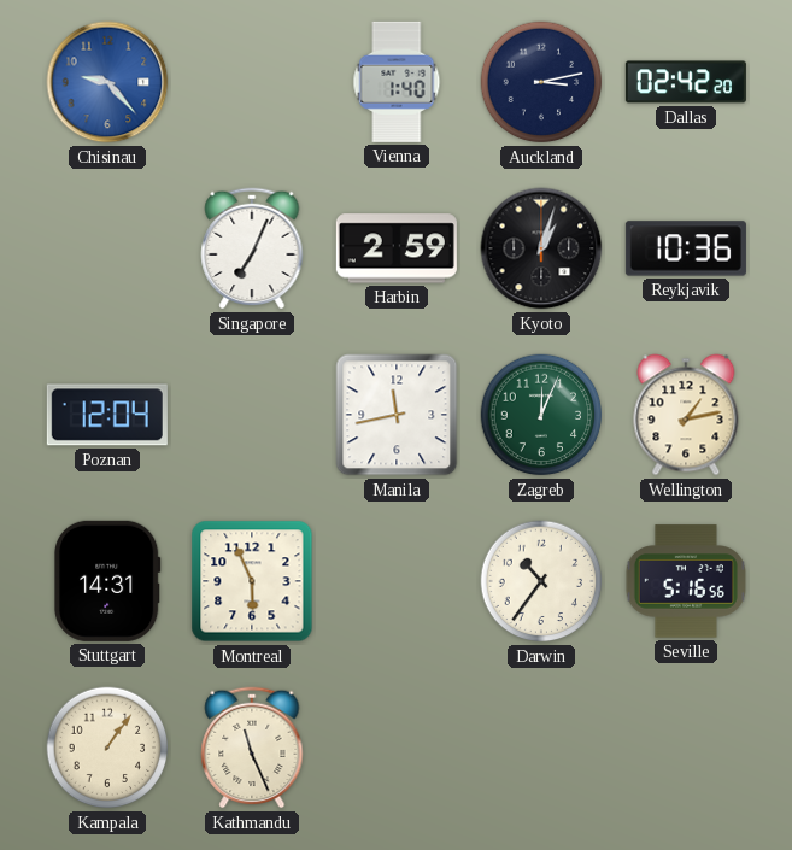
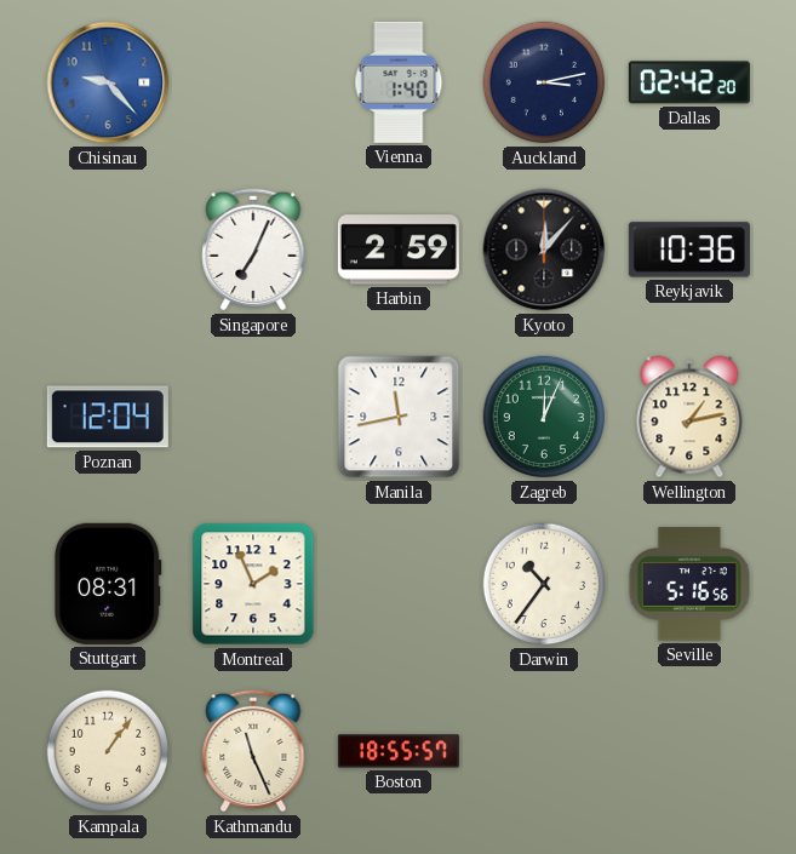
Kyoto: 1:03 -> 12:07 (544, 250)
Stuttgart: 14:31 -> 08:31 (109, 584)
Montreal: 5:56 -> 1:56 (253, 584)
Boston: none -> 18:55 (399, 751)
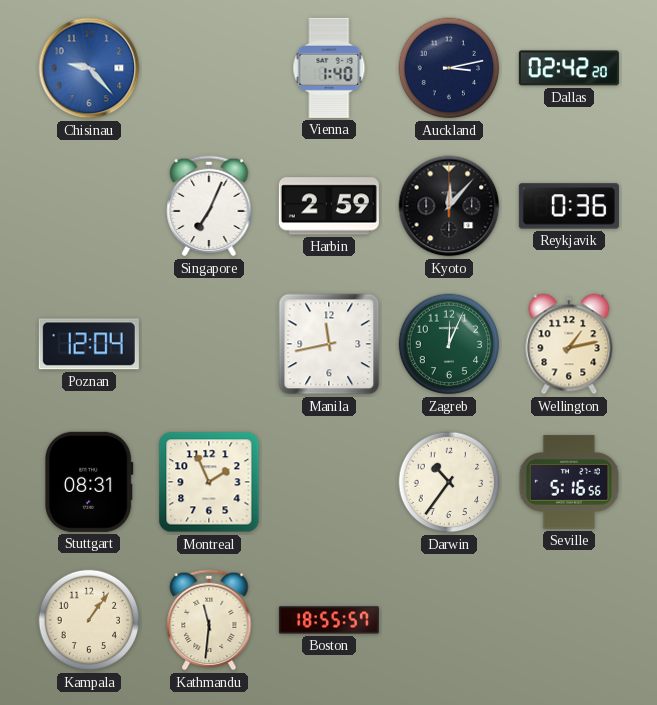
Reykjavik: 10:36 -> 0:36 (569, 206)
Kathmandu: 11:26 -> 11:31 (209, 620)
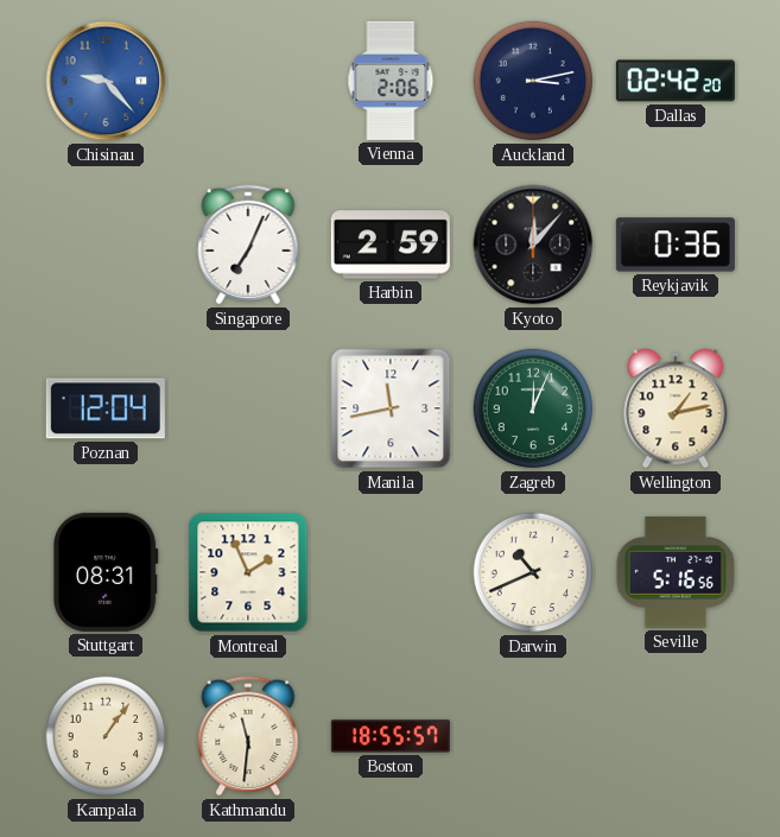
Vienna: 1:40 -> 2:06 (391, 81)
Darwin: 10:36 -> 10:41 (533, 572)
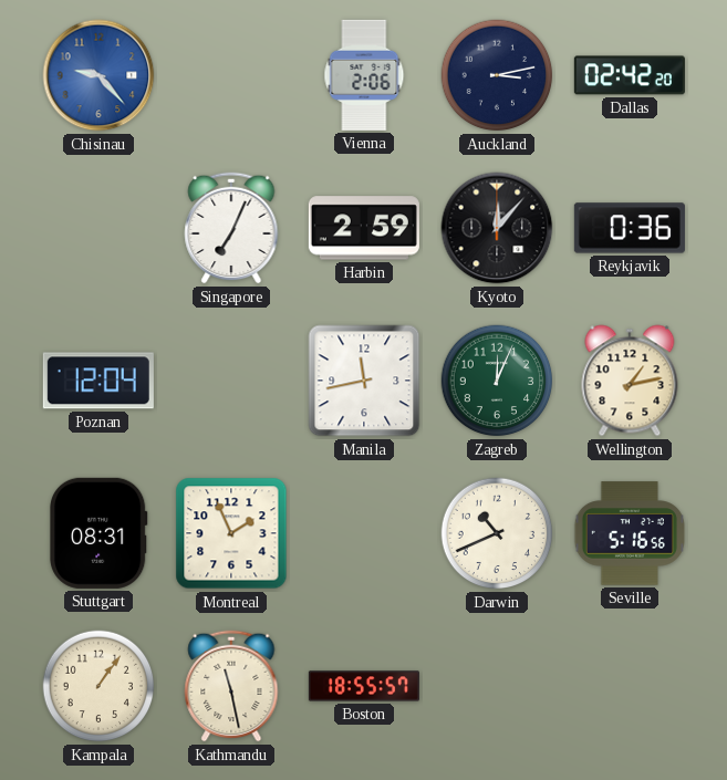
Kathmandu: 11:31 -> 11:28 (231, 686)
